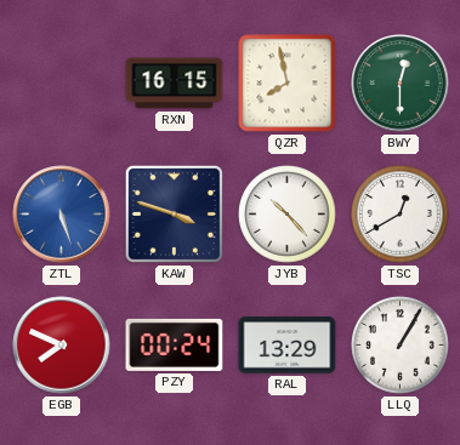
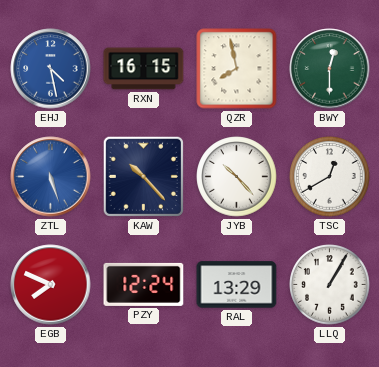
EHJ: none -> 4:28 (51, 69)
KAW: 3:48 -> 10:23 (143, 176)
PZY: 00:24 -> 12:24 (144, 284)
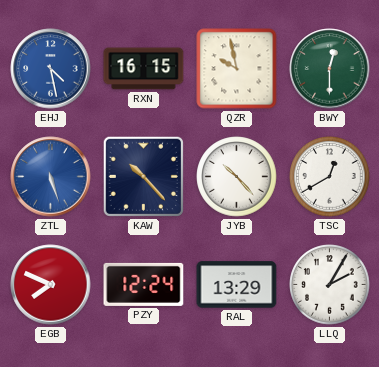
QZR: 7:58 -> 9:58 (237, 69)
LLQ: 1:05 -> 2:05 (330, 285)
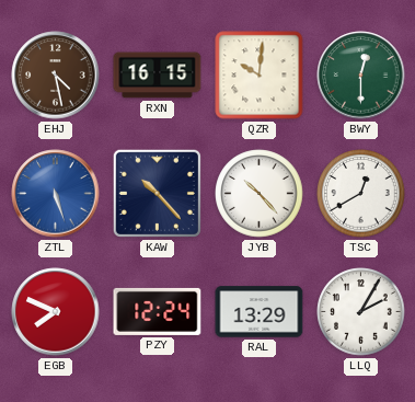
EHJ dial: blue -> brown (56, 76)
QZR: 9:58 -> 10:01 (260, 76)
